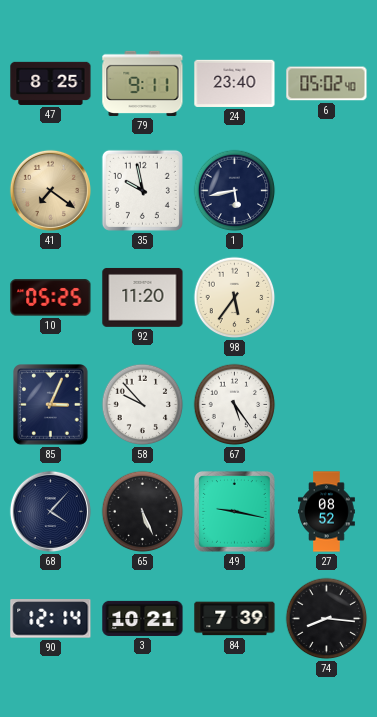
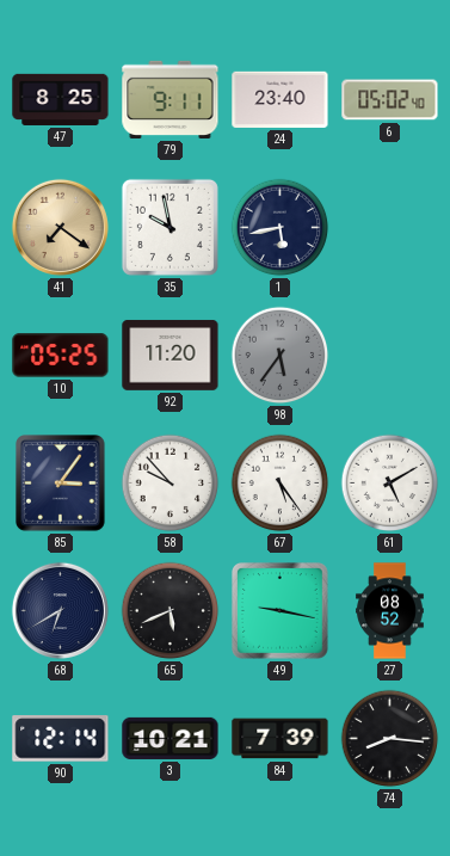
98 dial: cream -> grey (281, 356)
85: 3:04 -> 3:06 (61, 484)
61: none -> 5:10 (390, 484)
68: 4:07 -> 6:40 (60, 610)
65: 5:26 -> 5:41 (171, 611)
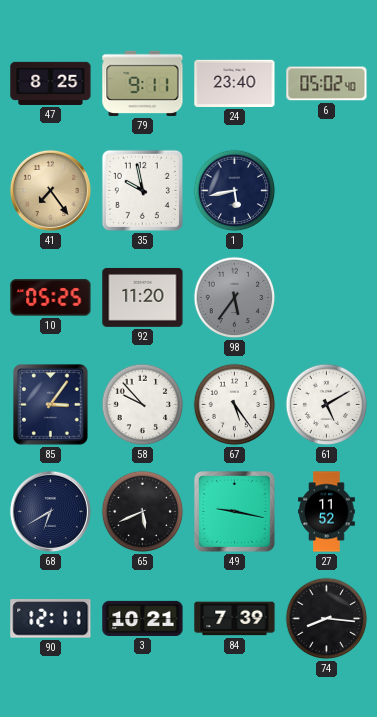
41: 7:21 -> 7:24 (50, 190)
27: 08:52 -> 11:52 (327, 512)
90: 12:14 -> 12:11 (51, 619)
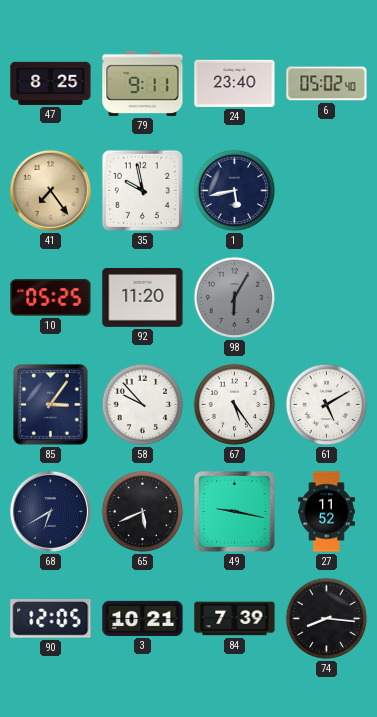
98: 5:36 -> 6:05 (235, 298)
90: 12:11 -> 12:05 (51, 619)
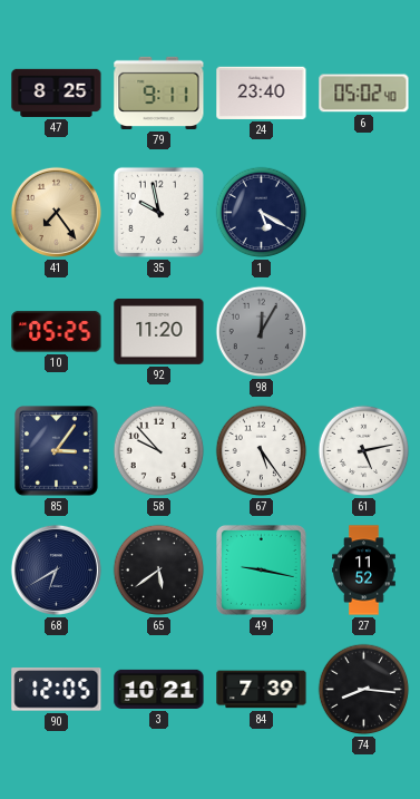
1: 5:43 -> 5:20 (262, 213)
98: 6:05 -> 12:05 (262, 332)
61: 5:10 -> 5:13 (364, 451)
65: 5:41 -> 5:39 (159, 571)
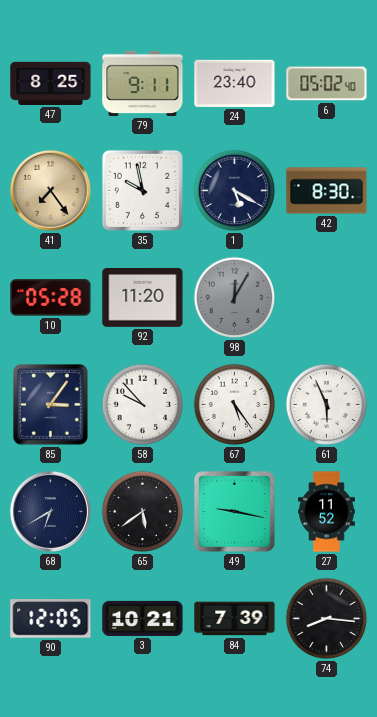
42: none -> 8:30 (327, 191)
10: 05:25 -> 05:28 (51, 298)
61: 5:13 -> 5:56 (327, 405)
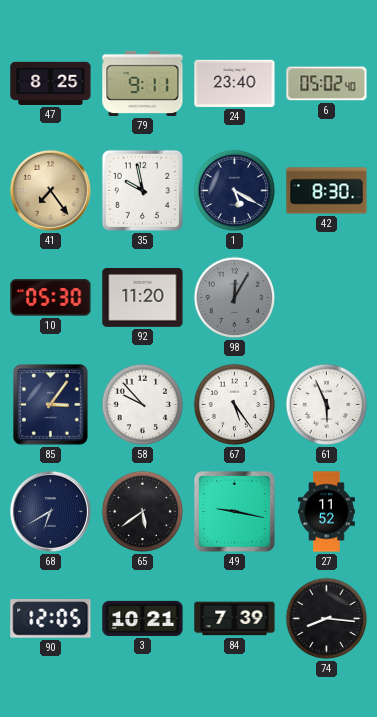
10: 05:28 -> 05:30 (51, 298)
